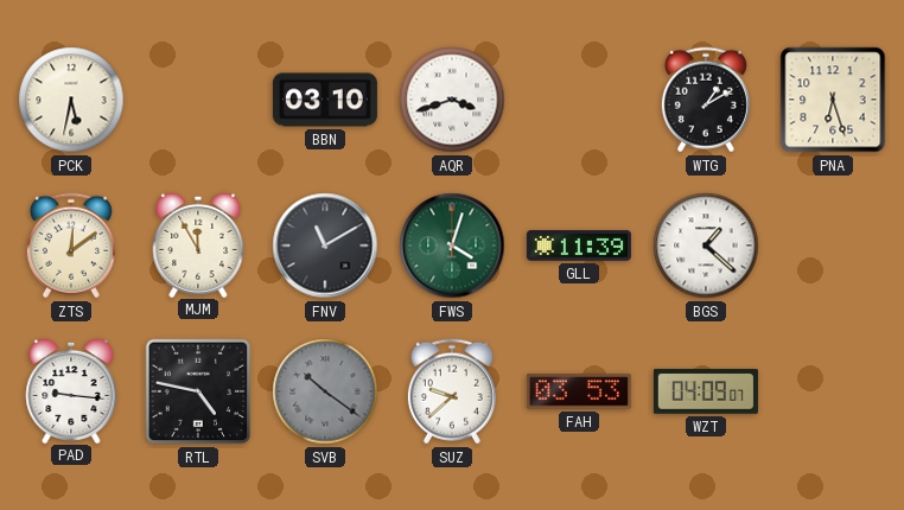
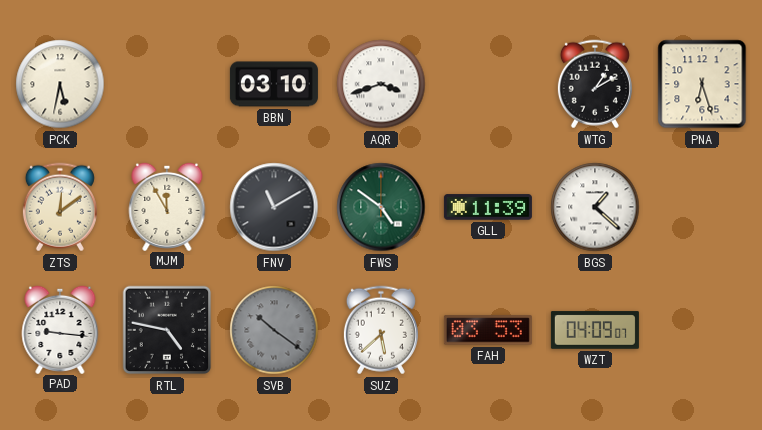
FWS: 4:03 -> 4:51 (381, 207)
SUZ: 9:38 -> 5:38 (381, 330)
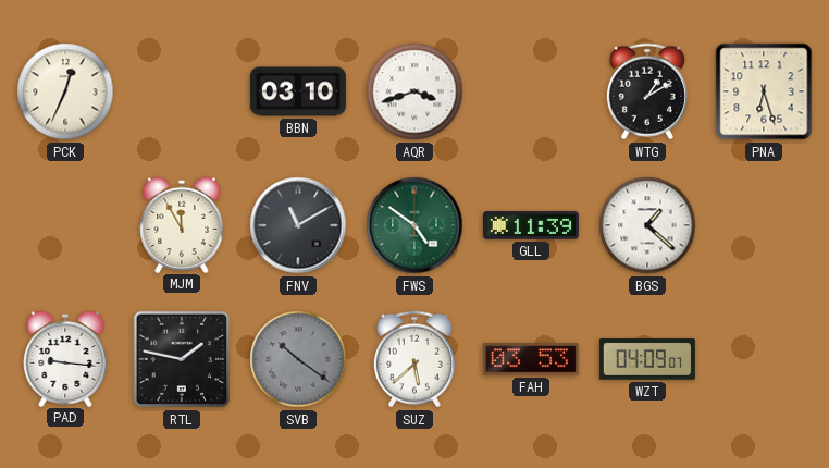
PCK: 5:32 -> 12:34 (65, 91)
ZTS: 12:09 -> none (60, 207)
RTL: 4:47 -> 1:47 (182, 359)
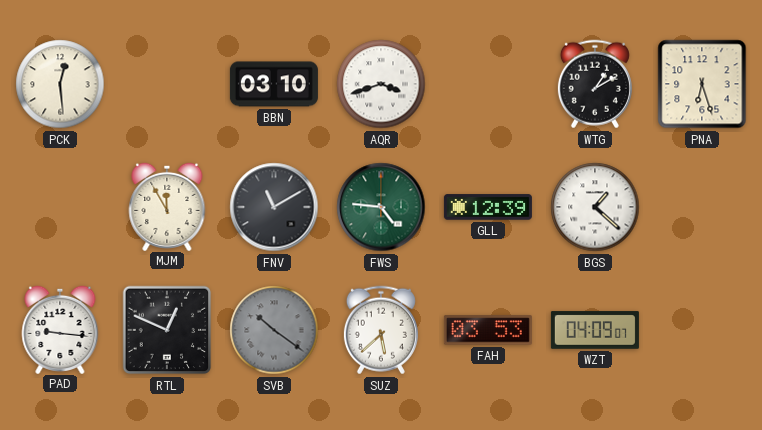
PCK: 12:34 -> 12:29 (60, 84)
FWS: 4:51 -> 4:46 (381, 207)
GLL: 11:39 -> 12:39 (488, 207)
RTL: 1:47 -> 12:49 (167, 330)
